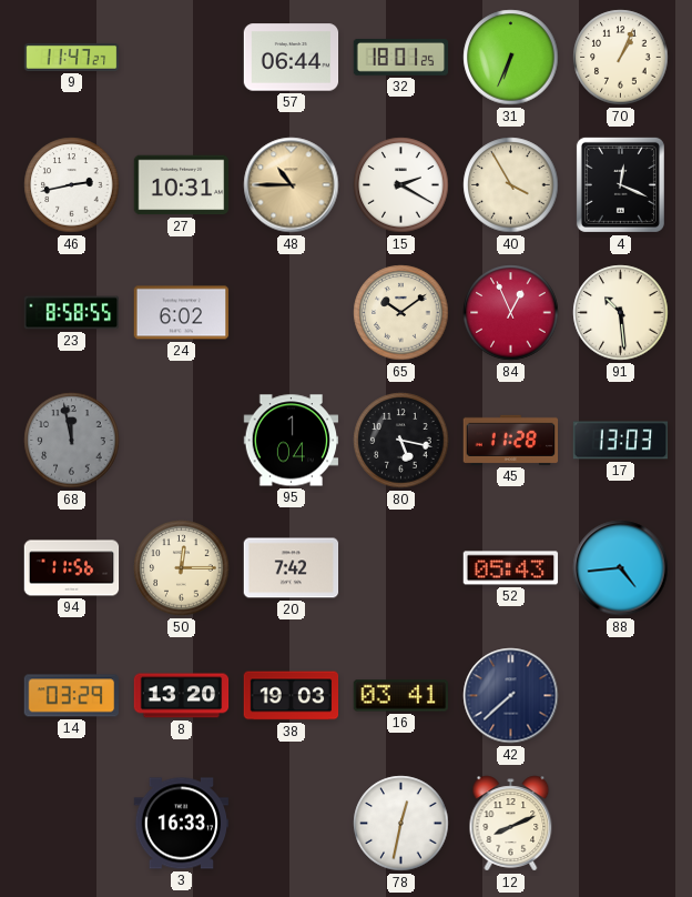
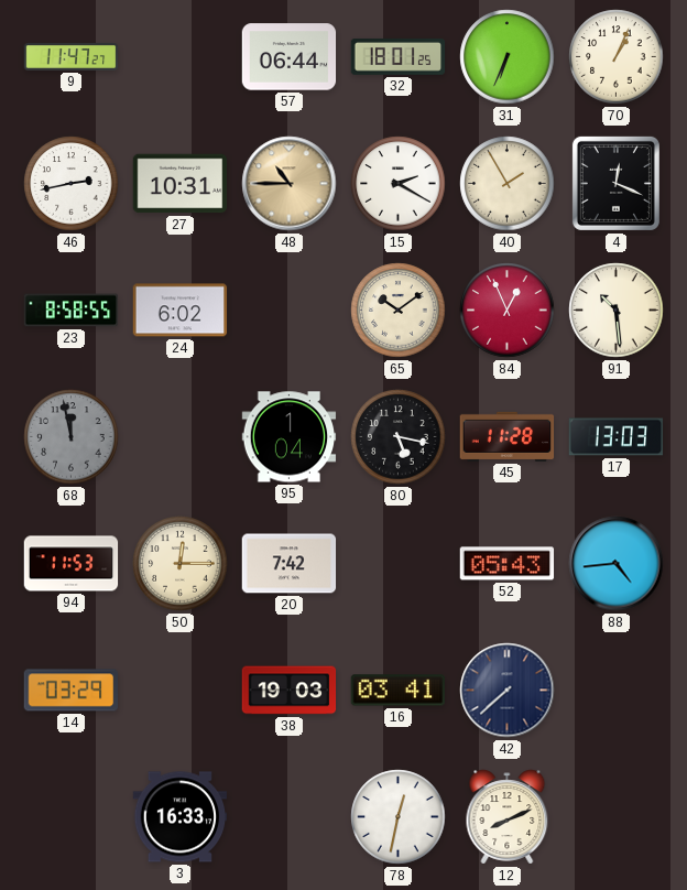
40: 3:55 -> 1:55 (508, 184)
94: 11:56 -> 11:53 (72, 564)
8: 13:20 -> none (182, 696)
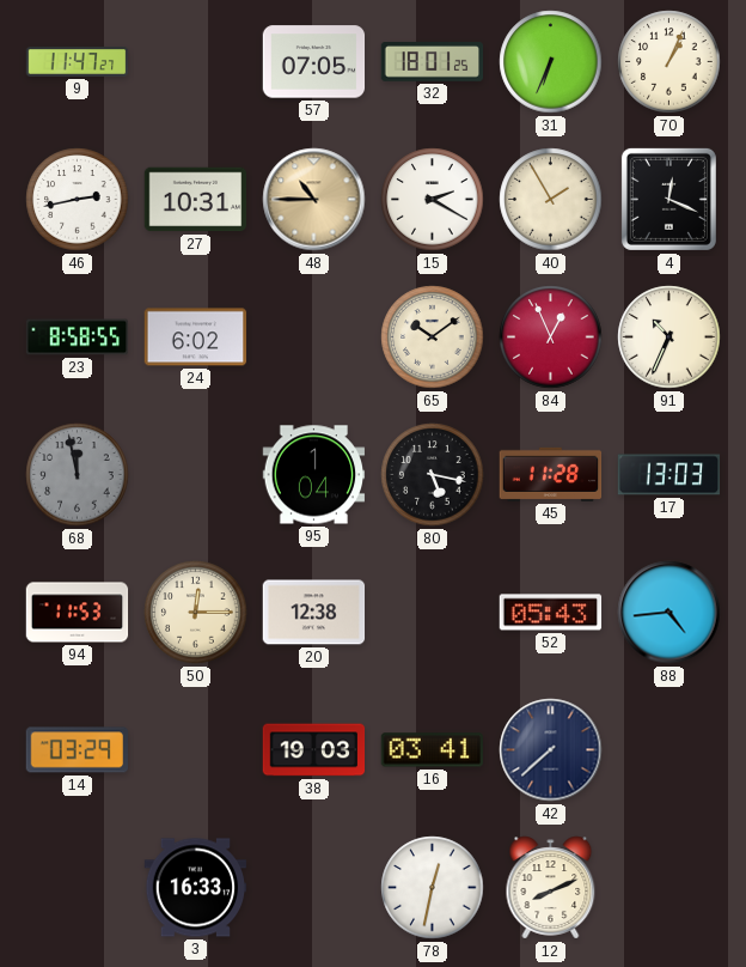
57: 06:44 -> 07:05 (314, 62)
91: 10:29 -> 10:34 (669, 337)
20: 7:42 -> 12:38 (314, 613)
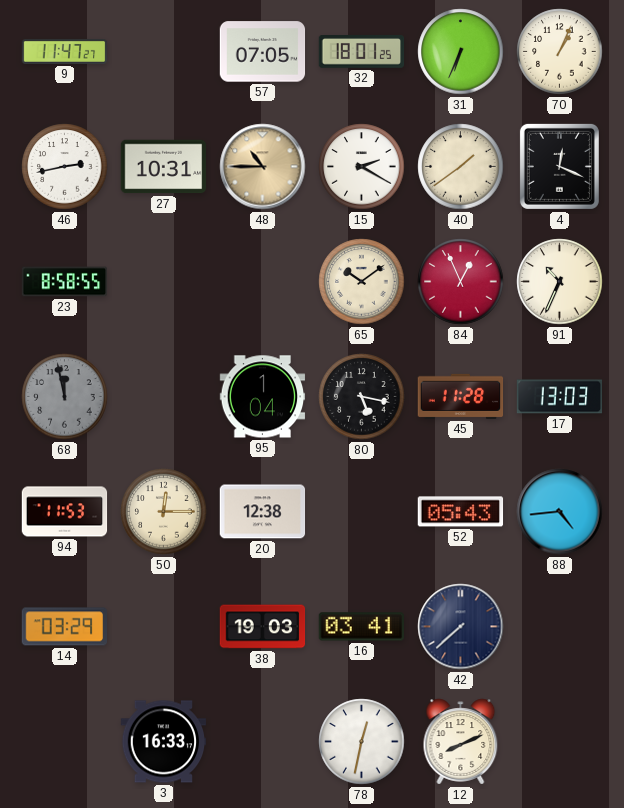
40: 1:55 -> 1:39 (461, 167)
24: 6:02 -> none (196, 337)
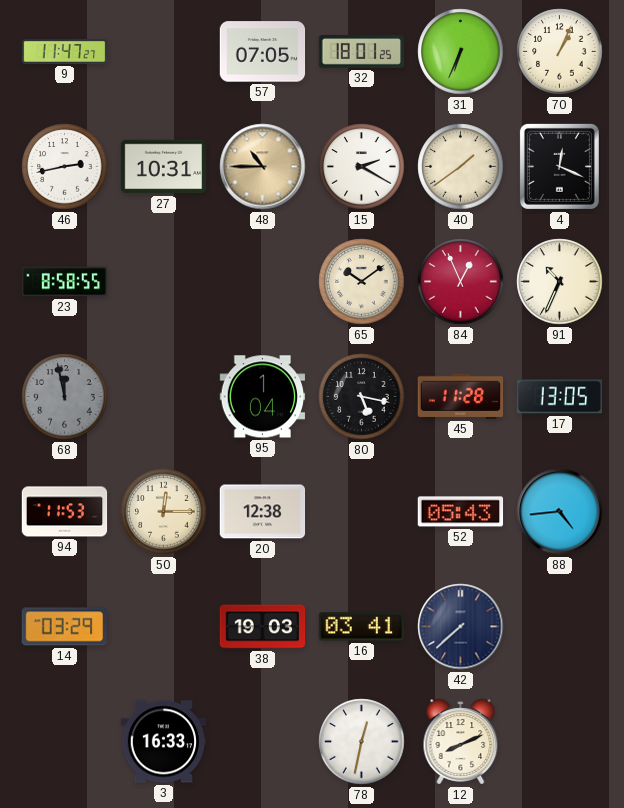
17: 13:03 -> 13:05 (560, 397)
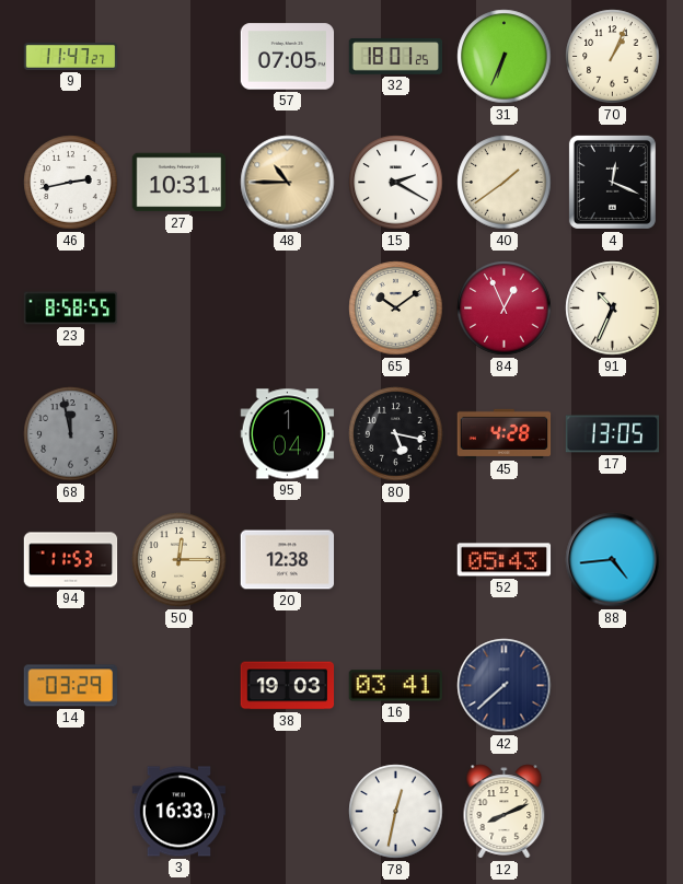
45: 11:28 -> 4:28 (505, 433)
